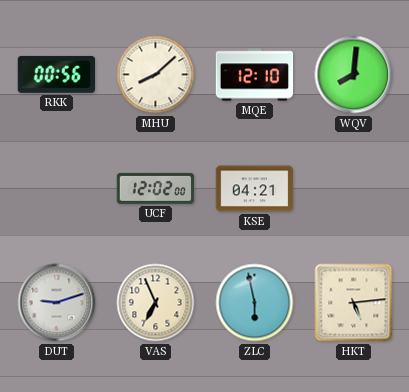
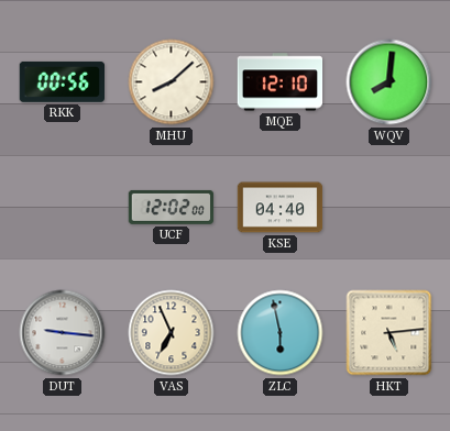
KSE: 04:21 -> 04:40 (281, 208)
DUT: 9:12 -> 9:16 (63, 333)
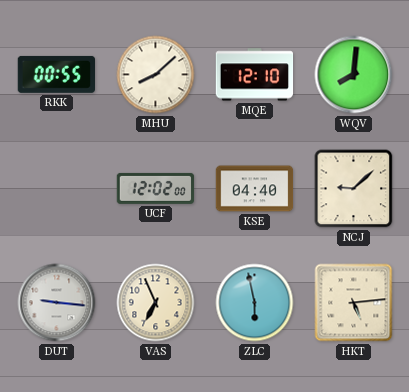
RKK: 00:56 -> 00:55 (56, 74)
NCJ: none -> 9:08 (354, 189)
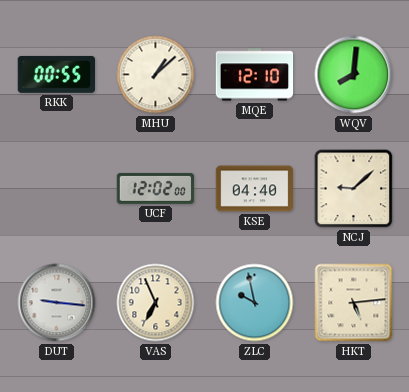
MHU: 8:08 -> 1:08 (156, 75)
ZLC: 5:58 -> 9:58 (255, 303)
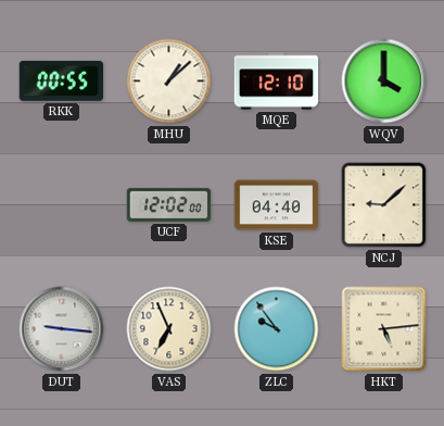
WQV: 8:01 -> 4:00 (384, 82)
ZLC: 9:58 -> 9:54 (277, 329)
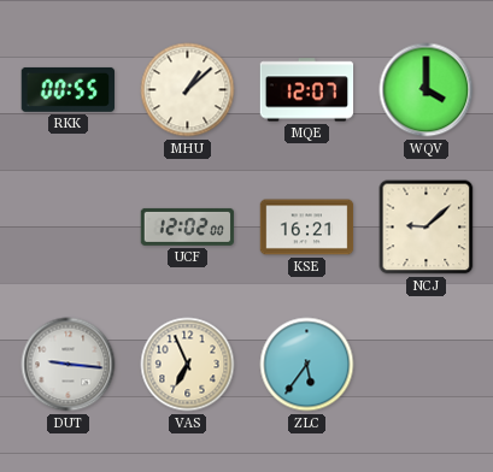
MQE: 12:10 -> 12:07 (307, 90)
KSE: 04:40 -> 16:21 (307, 228)
ZLC: 9:54 -> 5:36 (307, 365)
HKT: 5:14 -> none (384, 329)
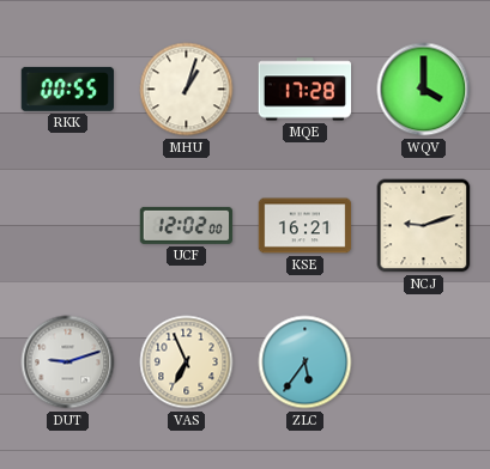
MHU: 1:08 -> 1:03 (187, 90)
MQE: 12:07 -> 17:28 (306, 90)
NCJ: 9:08 -> 9:12 (424, 226)
DUT: 9:16 -> 9:12 (68, 363)
